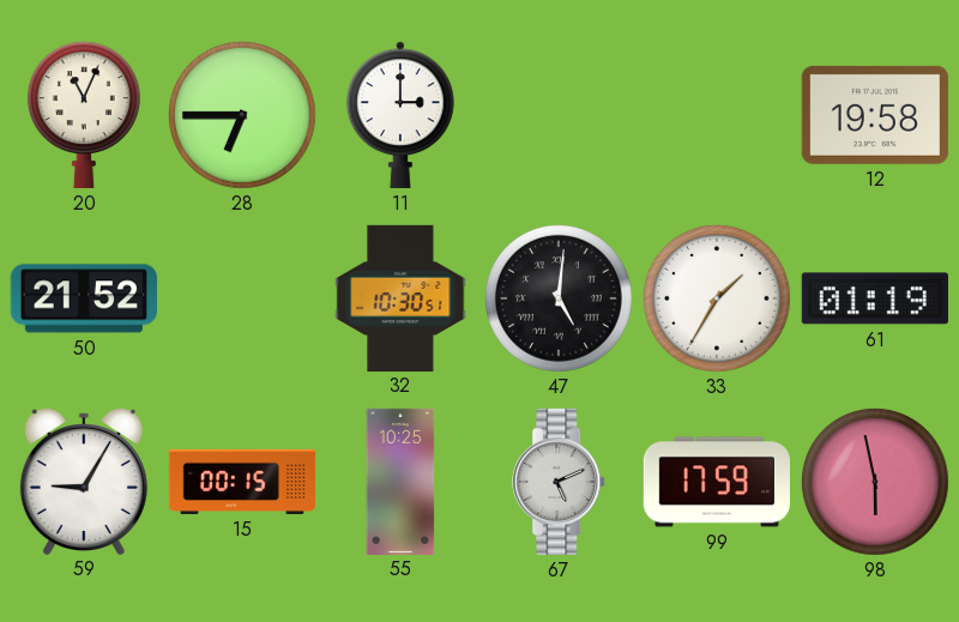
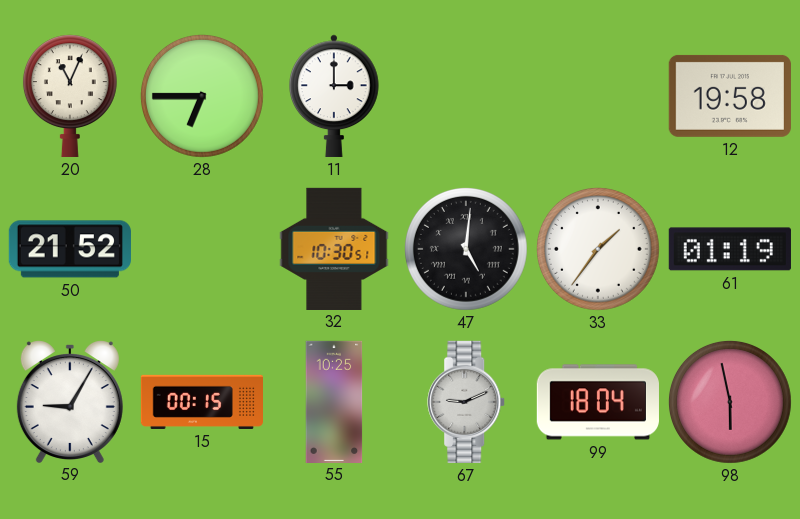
33: 1:35 -> 1:36 (598, 249)
67: 5:11 -> 9:11 (467, 402)
99: 17:59 -> 18:04 (598, 402)
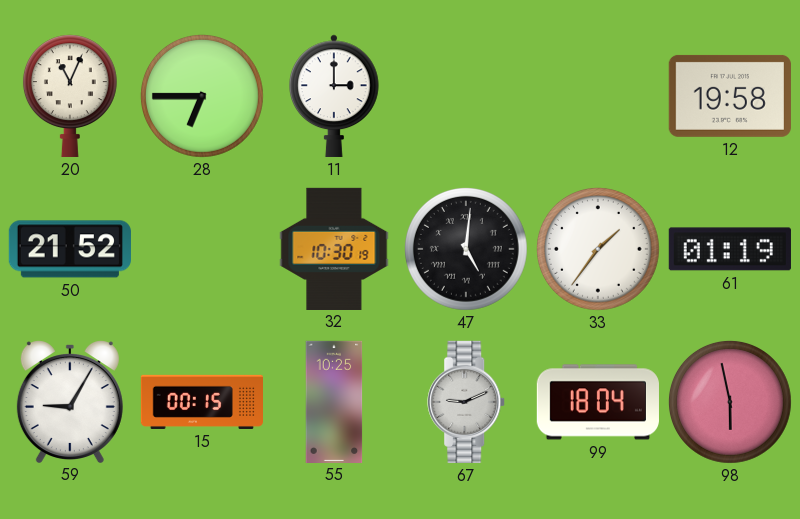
32: 10:30:51 -> 10:30:19 (334, 248)
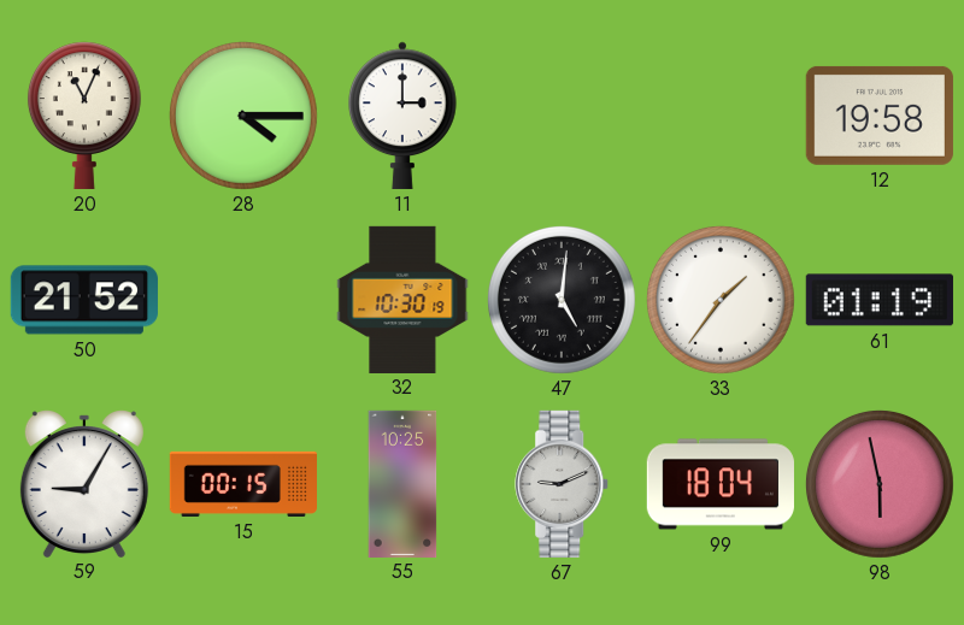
28: 6:45 -> 4:15 (243, 116)
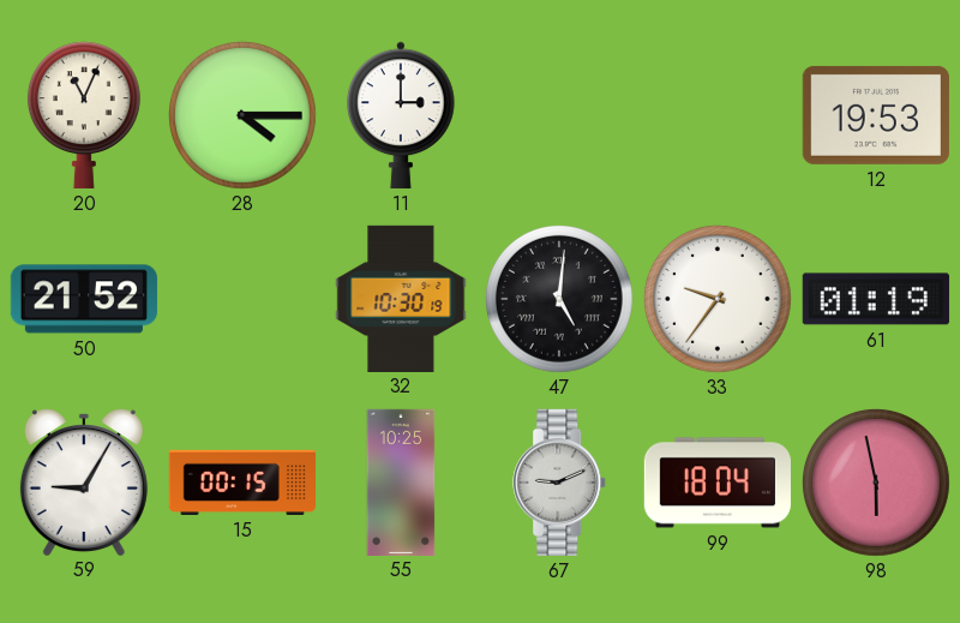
12: 19:58 -> 19:53 (876, 115)
33: 1:36 -> 9:36 (718, 299)
